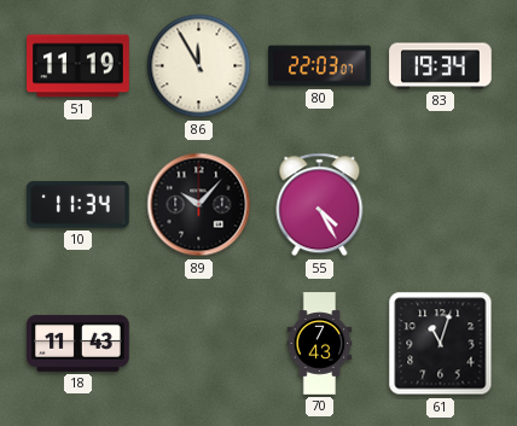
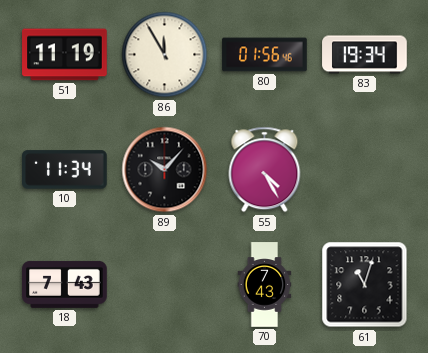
80: 22:03 -> 01:56 (265, 55)
18: 11:43 -> 7:43 (65, 284)
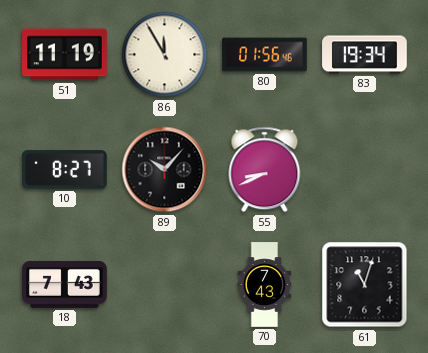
10: 11:34 -> 8:27 (65, 170)
55: 4:25 -> 8:41 (265, 170)
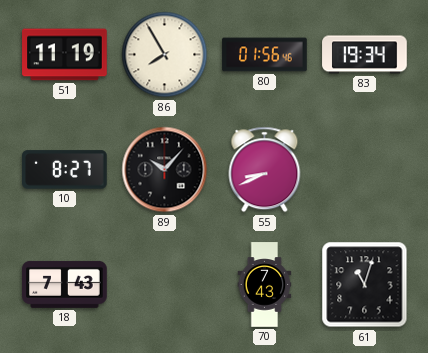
86: 11:55 -> 7:55 (165, 55)
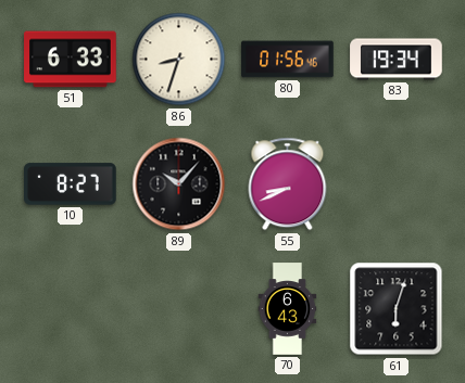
51: 11:19 -> 6:33 (71, 60)
86: 7:55 -> 8:33 (179, 60)
18: 7:43 -> none (65, 284)
70: 7:43 -> 6:43 (288, 309)
61: 11:03 -> 6:03 (397, 309)
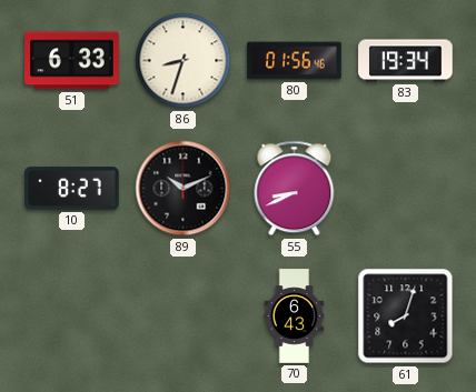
89: 10:07 -> 10:11 (184, 189)
61: 6:03 -> 8:03 (406, 316)
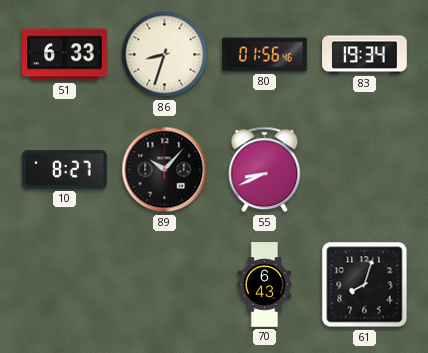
89: 10:11 -> 10:07 (165, 170)
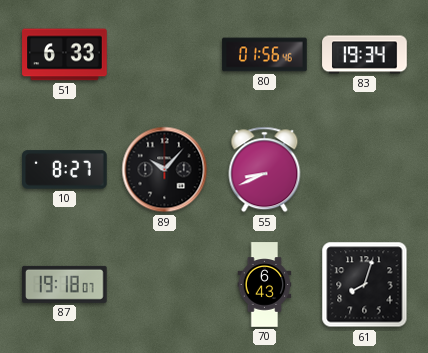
86: 8:33 -> none (165, 55)
87: none -> 19:18 (65, 284)
